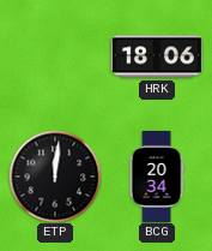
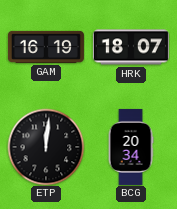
GAM: none -> 16:19 (46, 47)
HRK: 18:06 -> 18:07 (131, 47)
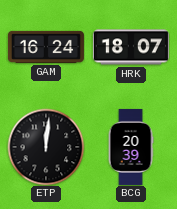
GAM: 16:19 -> 16:24 (46, 47)
BCG: 20:34 -> 20:39 (131, 147)
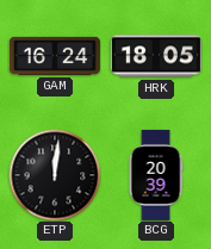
HRK: 18:07 -> 18:05 (156, 56)
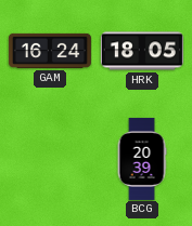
ETP: 12:01 -> none (55, 175)
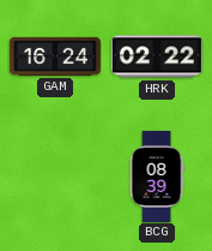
HRK: 18:05 -> 02:22 (157, 56)
BCG: 20:39 -> 08:39 (157, 177)
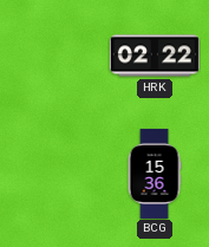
GAM: 16:24 -> none (55, 56)
BCG: 08:39 -> 15:36 (155, 174)
